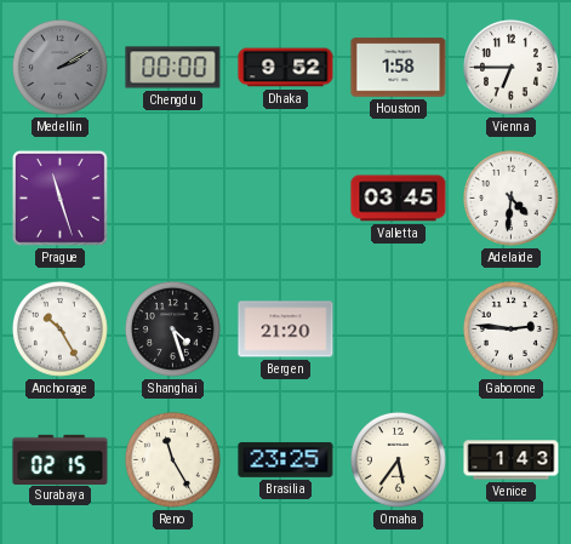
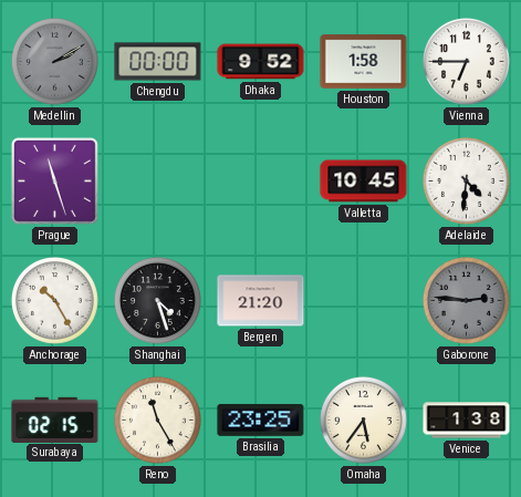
Valletta: 03:45 -> 10:45 (364, 182)
Gaborone dial: white -> grey (466, 300)
Venice: 1:43 -> 1:38 (467, 421)
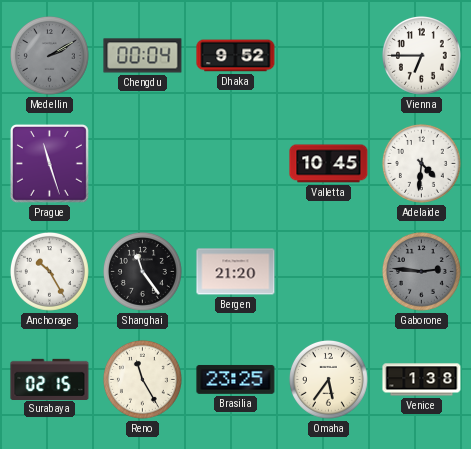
Chengdu: 00:00 -> 00:04 (143, 56)
Houston: 1:58 -> none (364, 62)
Shanghai: 4:27 -> 11:24 (142, 271)
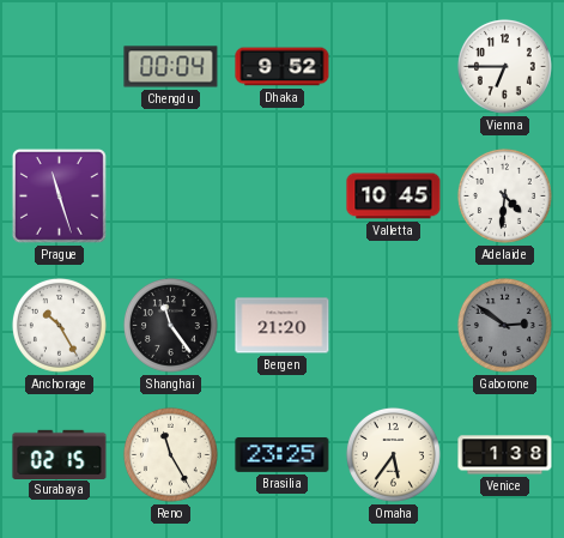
Medellin: 2:10 -> none (49, 55)
Gaborone: 2:46 -> 2:51 (504, 325)
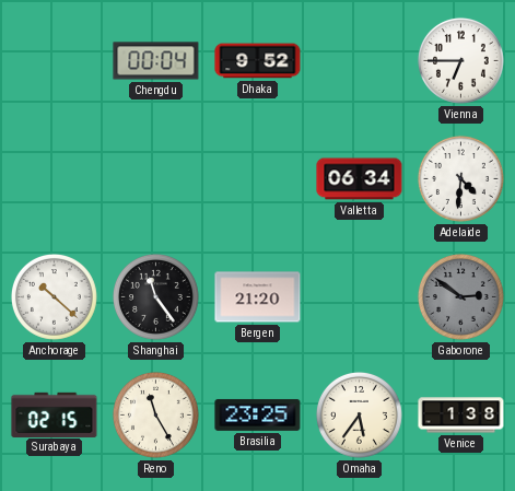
Prague: 11:27 -> none (59, 195)
Valletta: 10:45 -> 06:34 (360, 179)
Anchorage: 10:25 -> 10:22 (54, 296)
